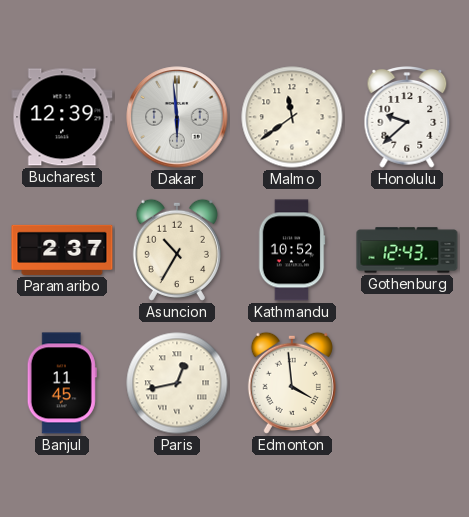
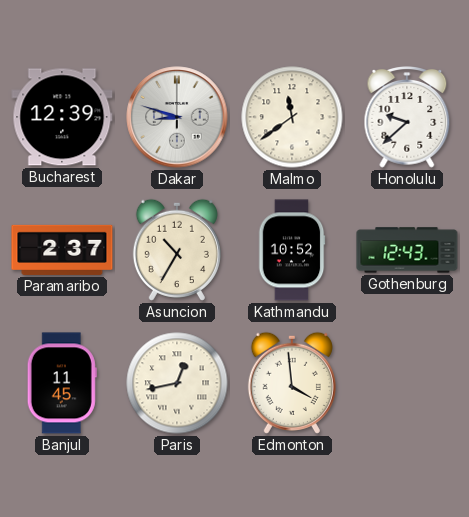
Dakar: 5:59 -> 8:48 (177, 117)
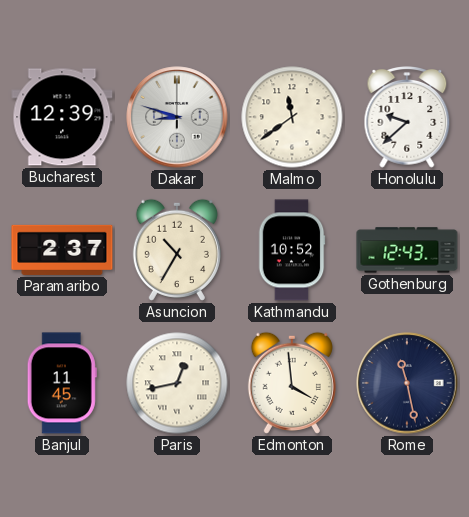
Rome: none -> 11:28 (407, 383)
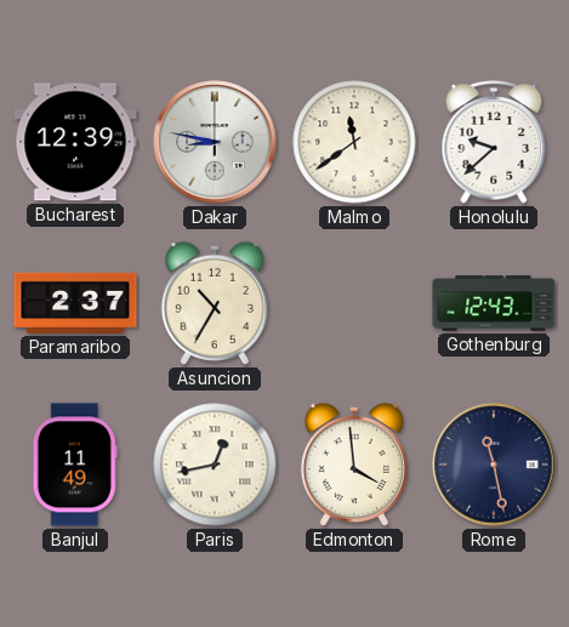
Dakar: 8:48 -> 8:47 (215, 142)
Kathmandu: 10:52 -> none (292, 250)
Banjul: 11:45 -> 11:49 (75, 464)
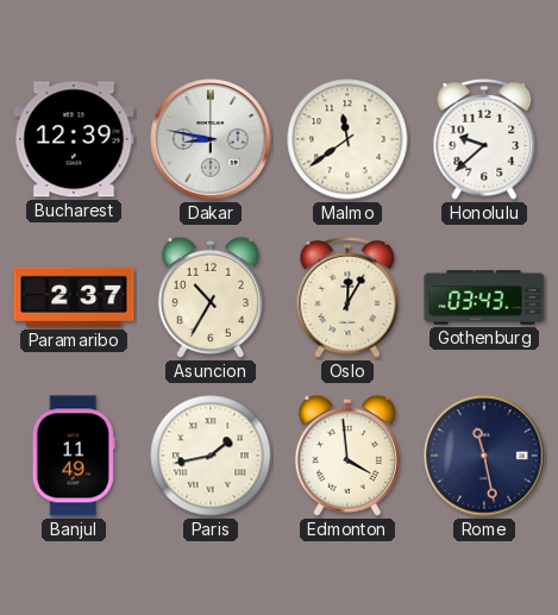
Oslo: none -> 12:05 (347, 297)
Gothenburg: 12:43 -> 03:43 (484, 297)
Paris: 12:43 -> 1:43 (211, 456)
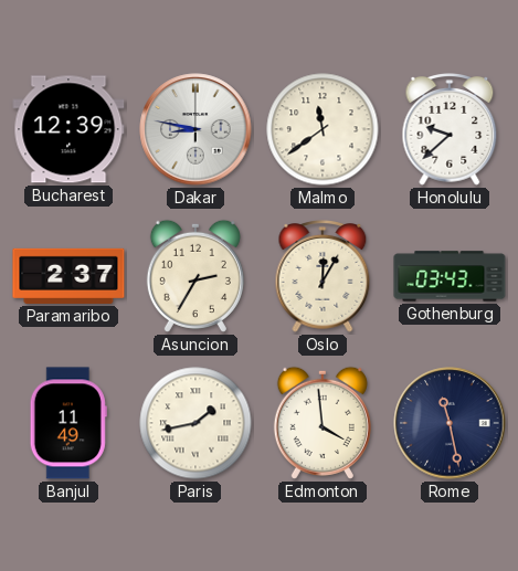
Asuncion: 10:35 -> 2:35 (195, 276)
